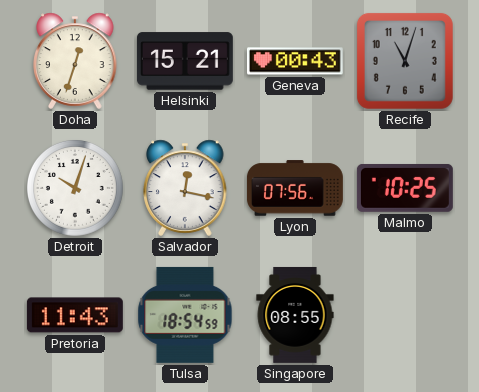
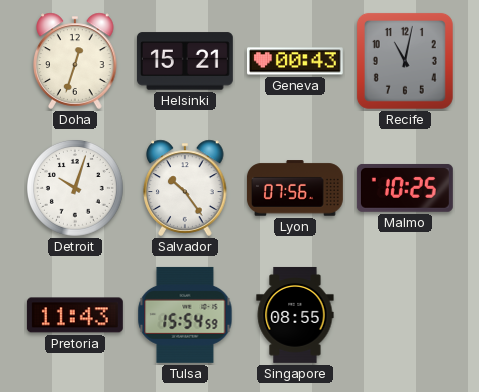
Recife: 11:03 -> 11:02 (405, 61)
Salvador: 12:17 -> 10:24 (185, 188)
Tulsa: 18:54 -> 15:54 (185, 315)
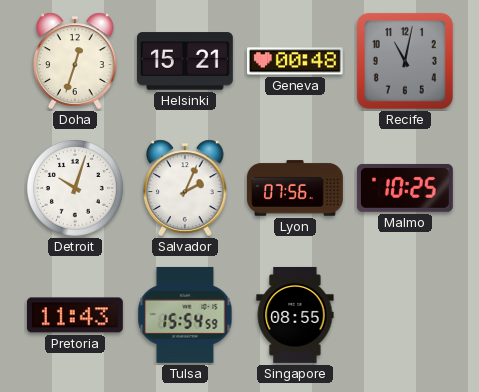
Geneva: 00:43 -> 00:48 (295, 61)
Salvador: 10:24 -> 2:04 (185, 188)
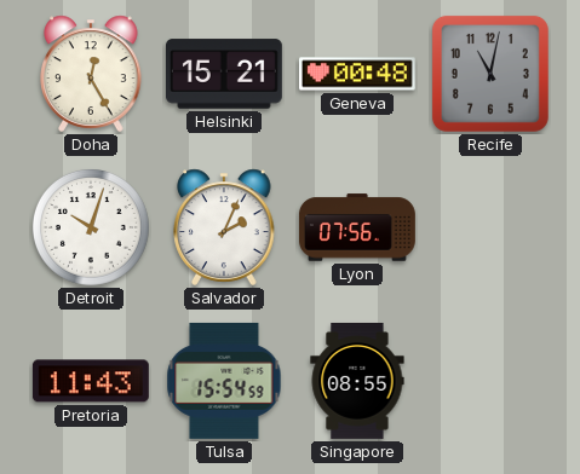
Doha: 12:33 -> 12:25 (91, 74)
Malmo: 10:25 -> none (405, 188)
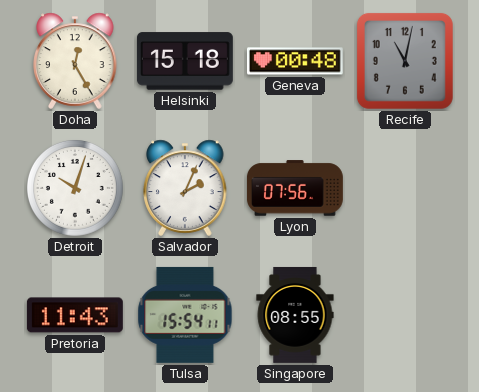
Helsinki: 15:21 -> 15:18 (185, 61)
Tulsa: 15:54:59 -> 15:54:11 (185, 315)
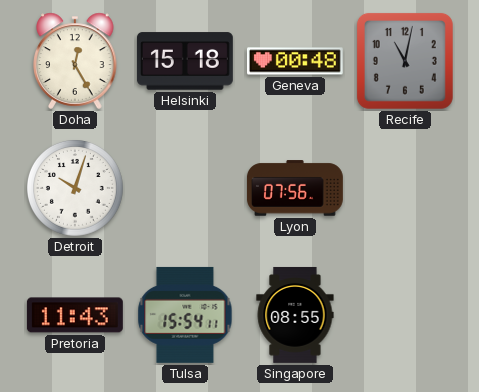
Salvador: 2:04 -> none (185, 188)
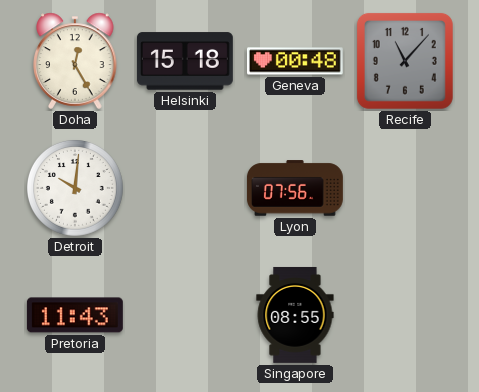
Recife: 11:02 -> 11:07 (405, 61)
Detroit: 10:03 -> 10:01 (76, 189)
Tulsa: 15:54 -> none (185, 315)
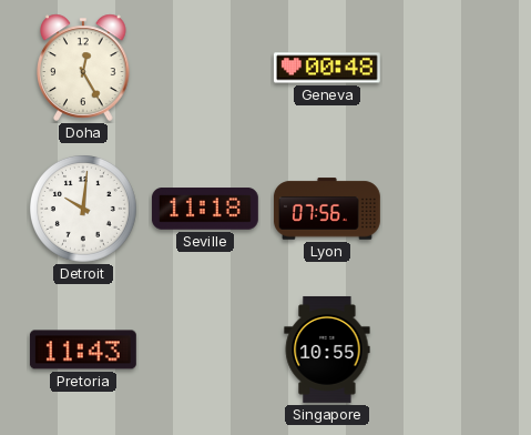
Helsinki: 15:18 -> none (185, 61)
Recife: 11:07 -> none (405, 61)
Seville: none -> 11:18 (205, 209)
Singapore: 08:55 -> 10:55 (327, 350)
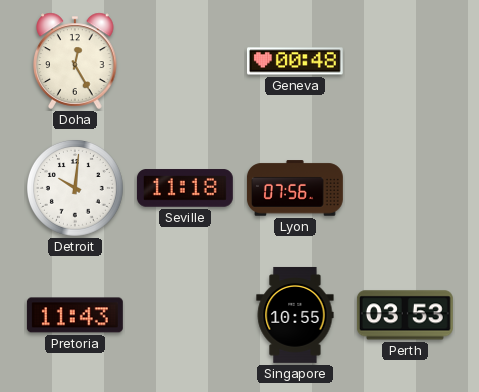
Perth: none -> 03:53 (405, 315)
